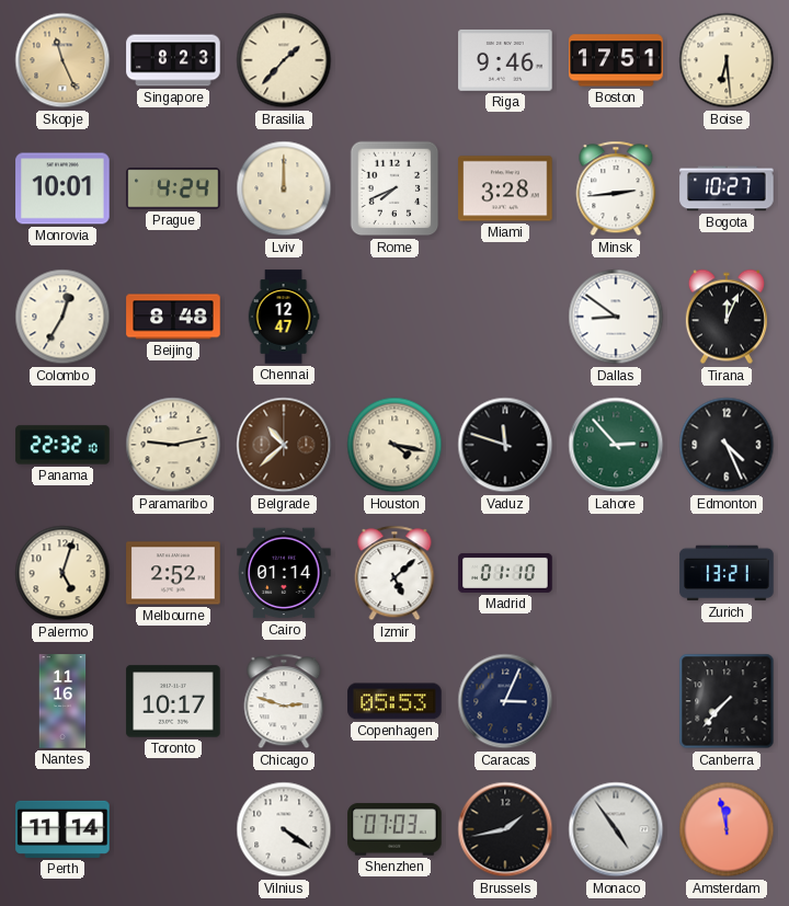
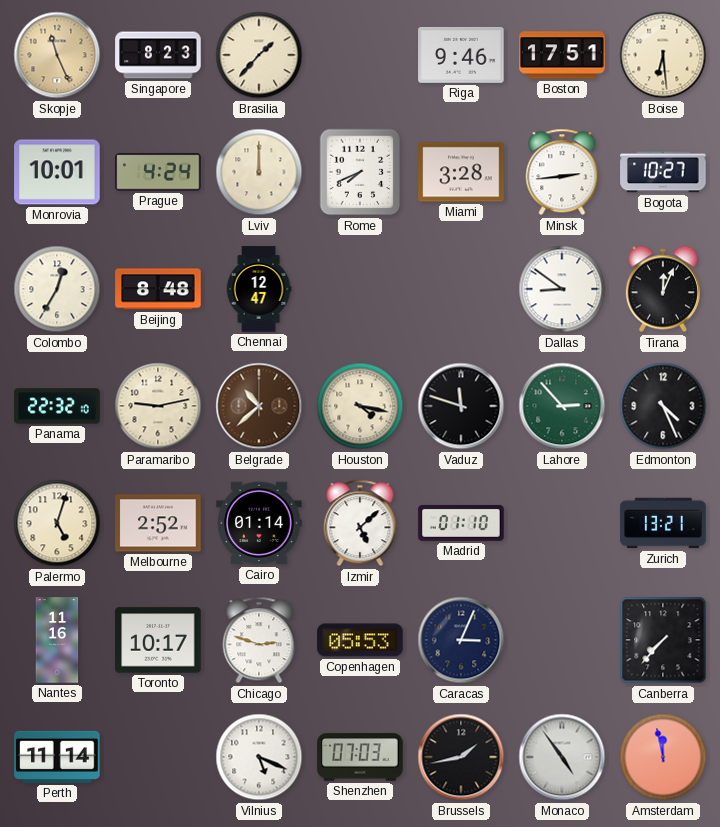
Vilnius: 4:21 -> 5:19 (259, 757)
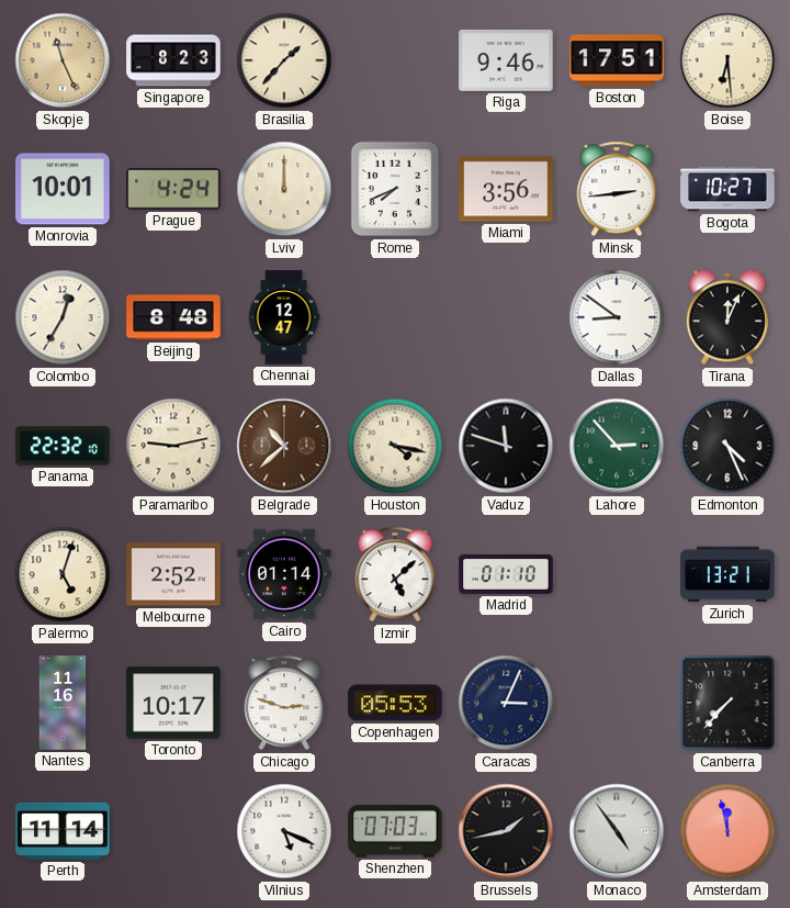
Miami: 3:28 -> 3:56 (506, 189)
